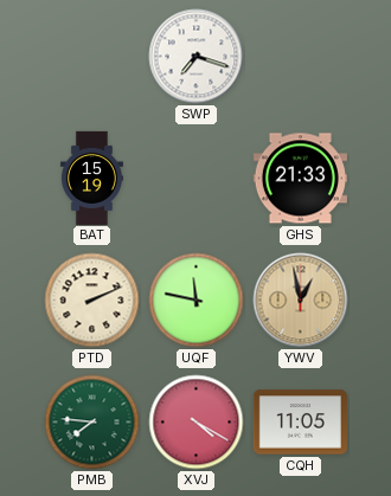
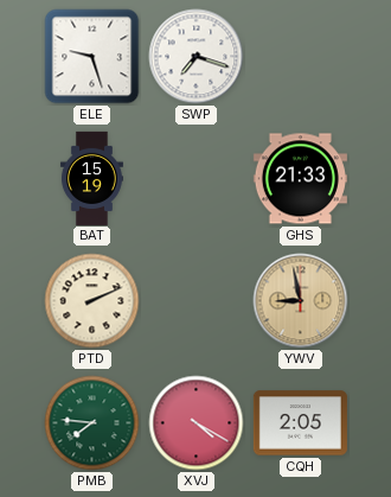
ELE: none -> 9:27 (92, 57)
UQF: 11:47 -> none (197, 301)
YWV: 12:58 -> 8:58 (301, 301)
CQH: 11:05 -> 2:05 (300, 423)
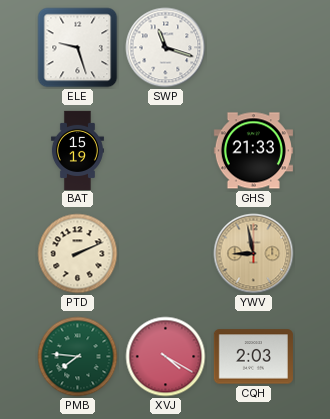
SWP: 7:18 -> 11:18 (166, 48)
CQH: 2:05 -> 2:03 (253, 357)
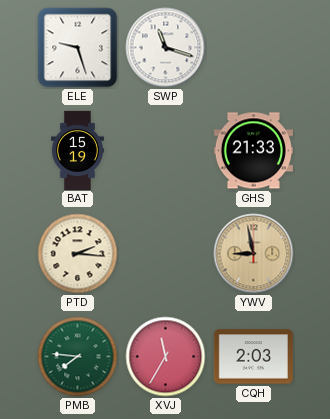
PTD: 2:11 -> 2:16 (78, 254)
XVJ: 4:20 -> 11:35 (166, 357)
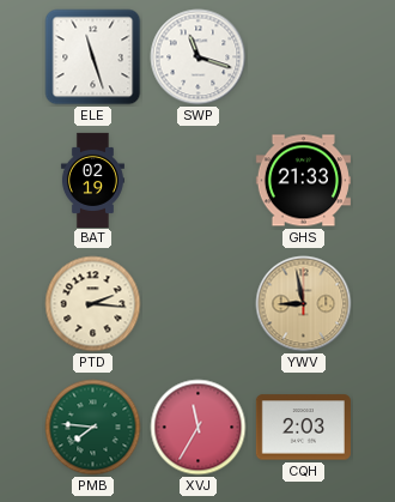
ELE: 9:27 -> 11:27 (93, 58)
BAT: 15:19 -> 02:19 (92, 180)
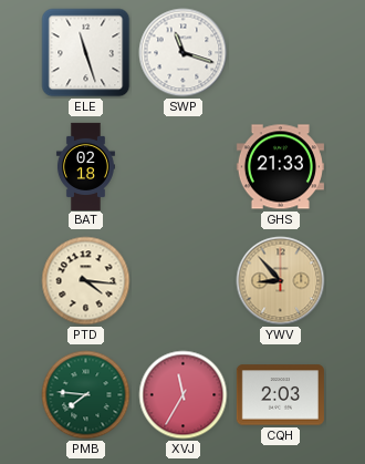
BAT: 02:19 -> 02:18 (85, 166)
PTD: 2:16 -> 4:16 (86, 281)
YWV: 8:58 -> 8:53 (281, 281)
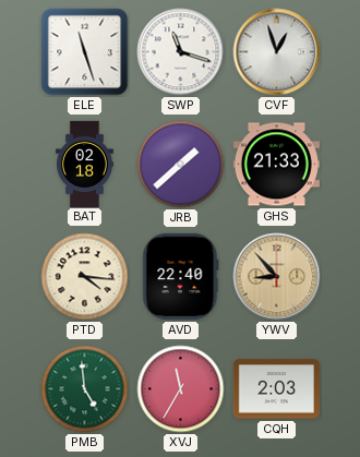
CVF: none -> 12:57 (277, 52)
JRB: none -> 1:38 (181, 165)
AVD: none -> 22:40 (181, 276)
PMB: 7:46 -> 4:59 (85, 389)
